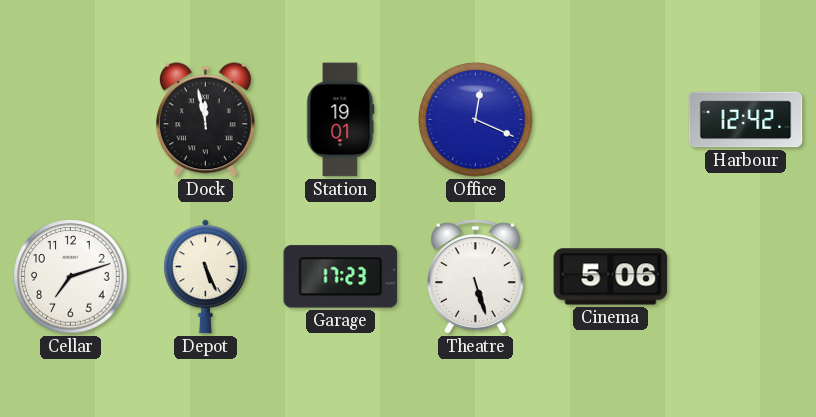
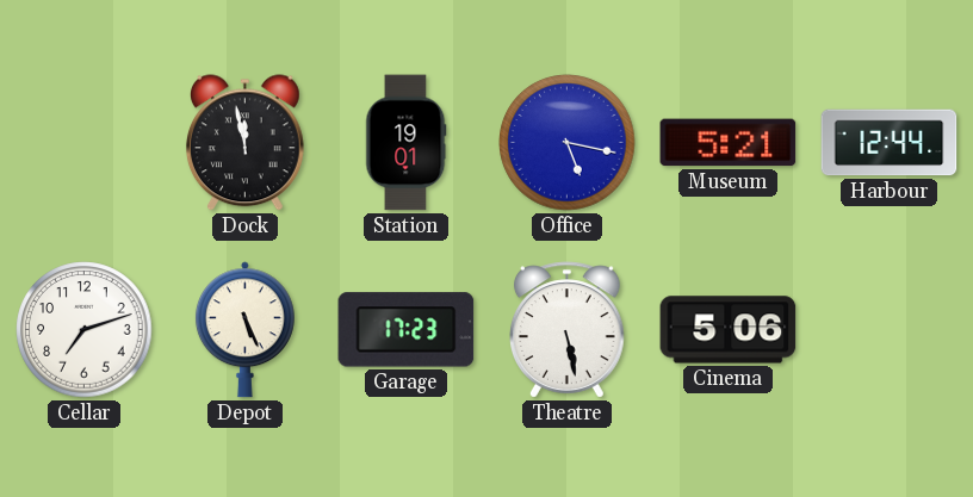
Office: 12:19 -> 5:17 (568, 143)
Museum: none -> 5:21 (729, 143)
Harbour: 12:42 -> 12:44 (890, 143)
Theatre: 5:27 -> 5:28 (568, 330)
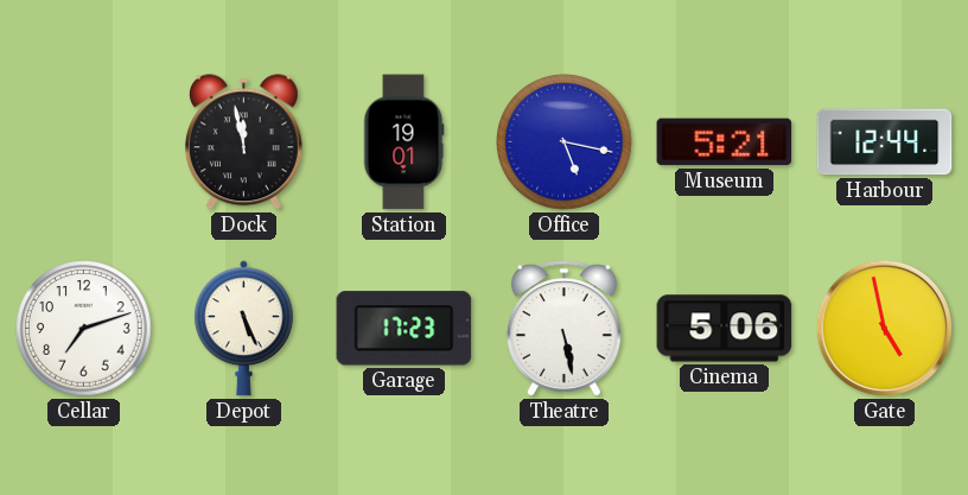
Gate: none -> 4:58 (884, 328)
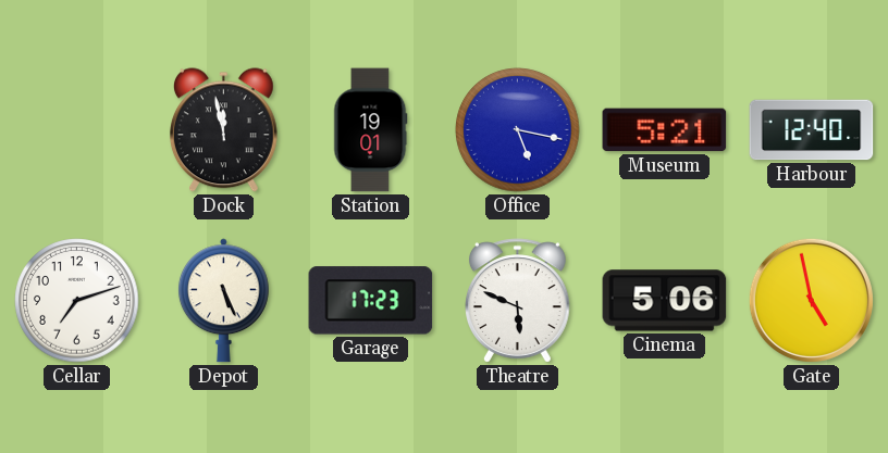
Harbour: 12:44 -> 12:40 (812, 130)
Theatre: 5:28 -> 5:49 (518, 301)
